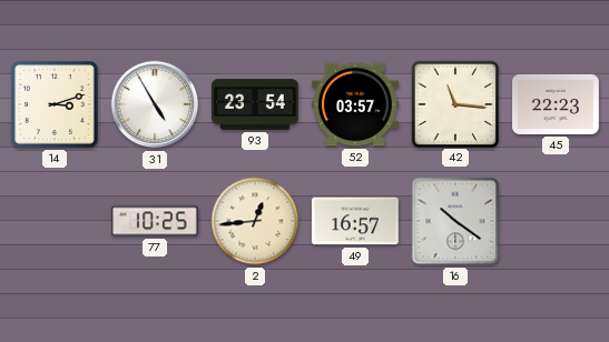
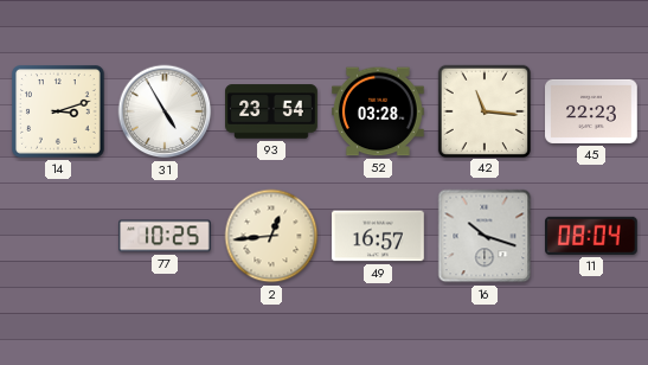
52: 03:57 -> 03:28 (379, 111)
16: 10:21 -> 10:18 (485, 236)
11: none -> 08:04 (592, 236)
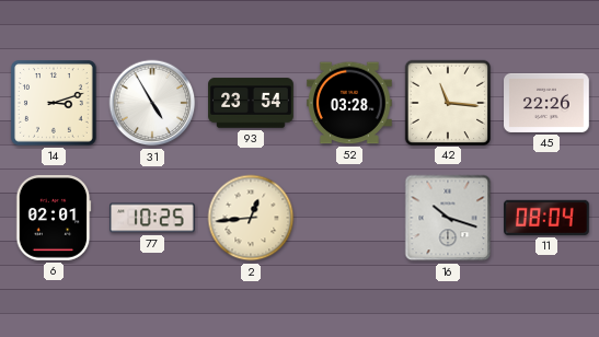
45: 22:23 -> 22:26 (548, 103)
6: none -> 02:01 (54, 219)
49: 16:57 -> none (379, 236)
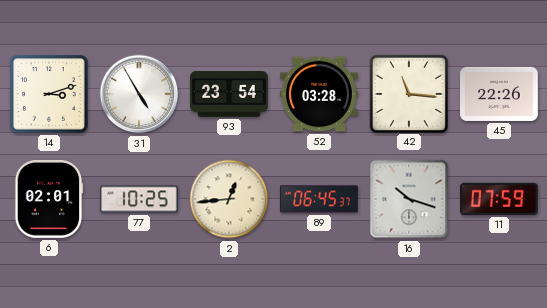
89: none -> 06:45 (320, 199)
11: 08:04 -> 07:59 (500, 199)
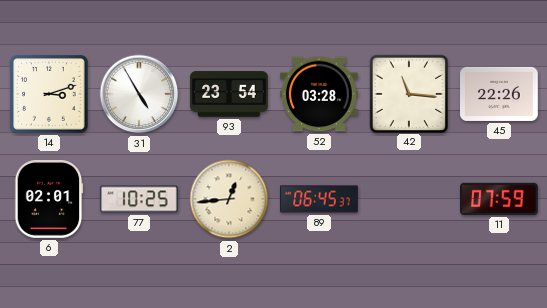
16: 10:18 -> none (409, 199)
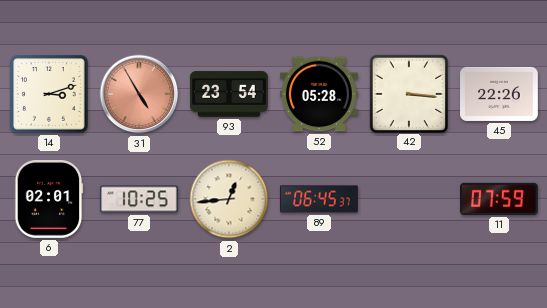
31 dial: white -> salmon (139, 94)
52: 03:28 -> 05:28 (320, 94)
42: 11:16 -> 3:16 (408, 93)
